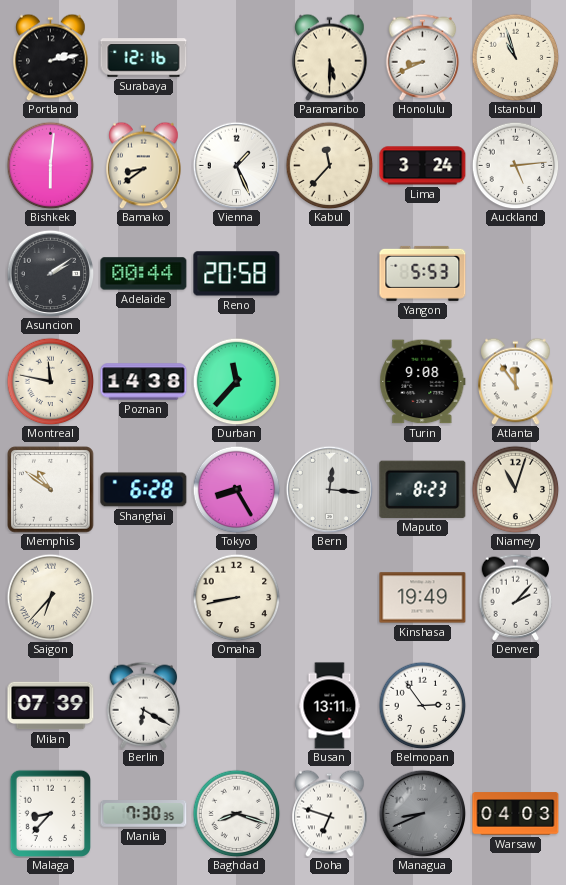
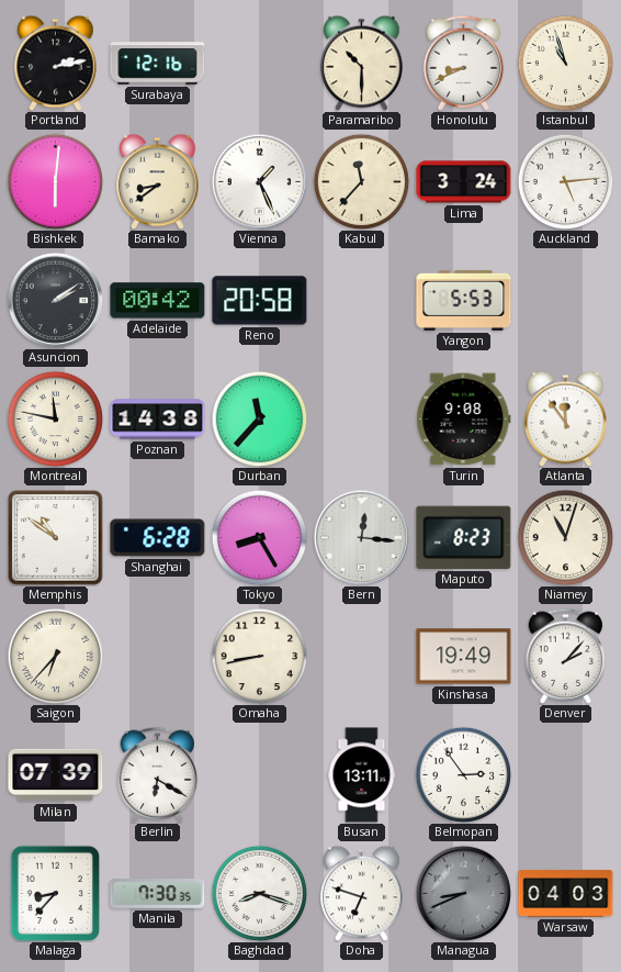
Paramaribo: 5:30 -> 10:30 (362, 63)
Adelaide: 00:44 -> 00:42 (158, 301)
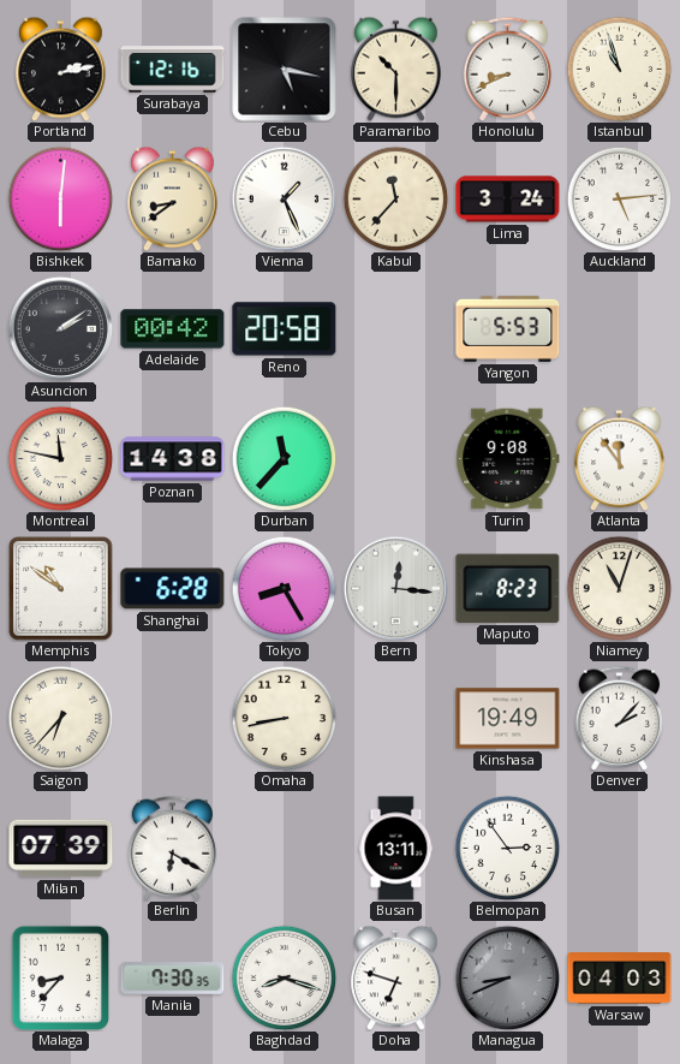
Cebu: none -> 5:17 (285, 70)
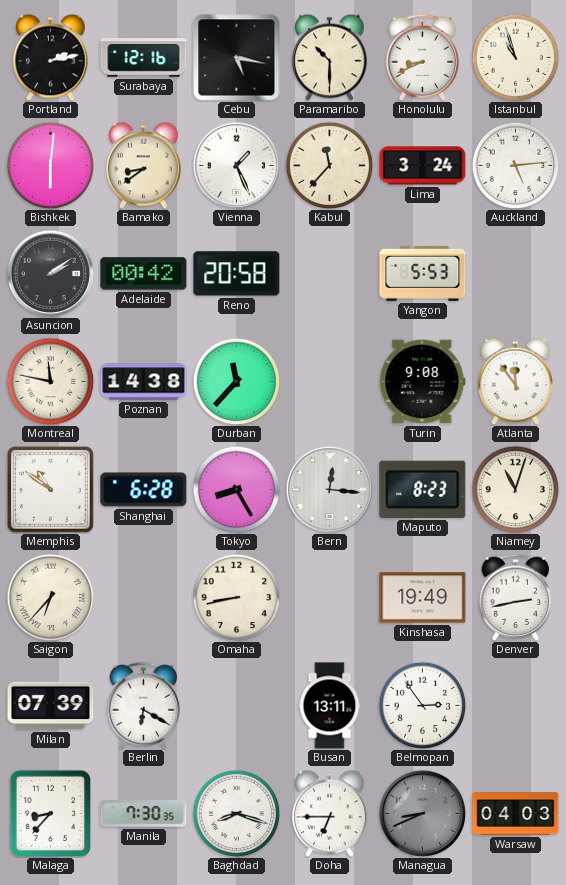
Denver: 2:07 -> 2:43 (516, 597)
Doha: 6:48 -> 6:45 (330, 813)
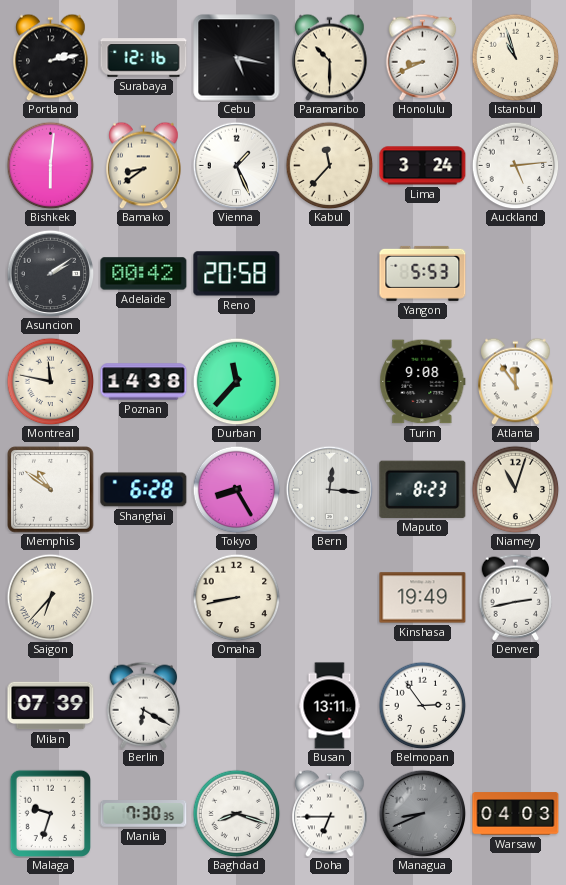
Malaga: 8:37 -> 9:33 (50, 813)
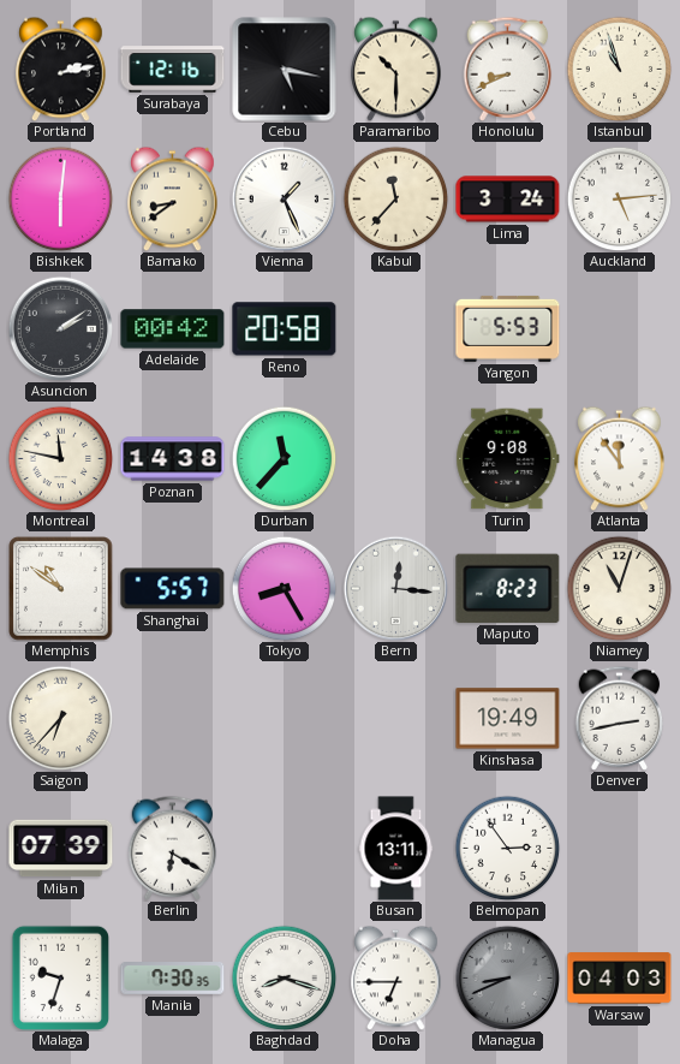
Shanghai: 6:28 -> 5:57 (173, 589)
Omaha: 8:43 -> none (236, 597)
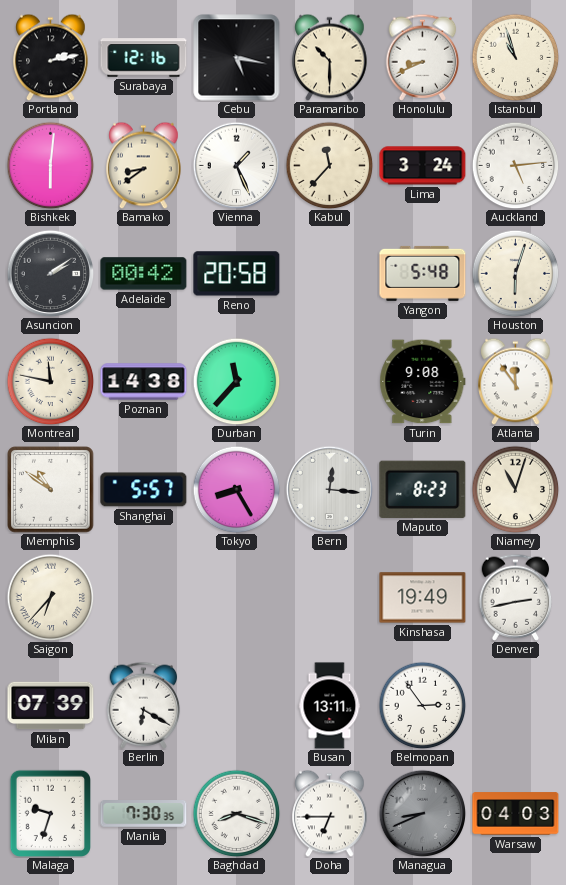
Yangon: 5:53 -> 5:48 (423, 273)
Houston: none -> 6:03 (515, 273)
